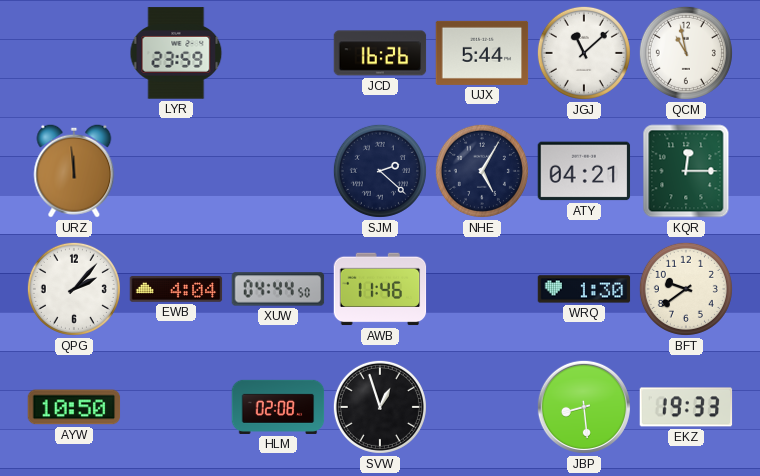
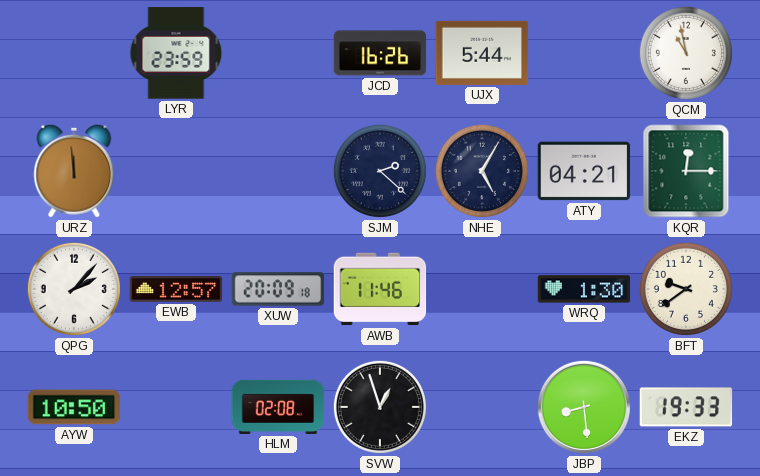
JGJ: 11:08 -> none (584, 53)
EWB: 4:04 -> 12:57 (176, 289)
XUW: 04:44 -> 20:09 (278, 289)
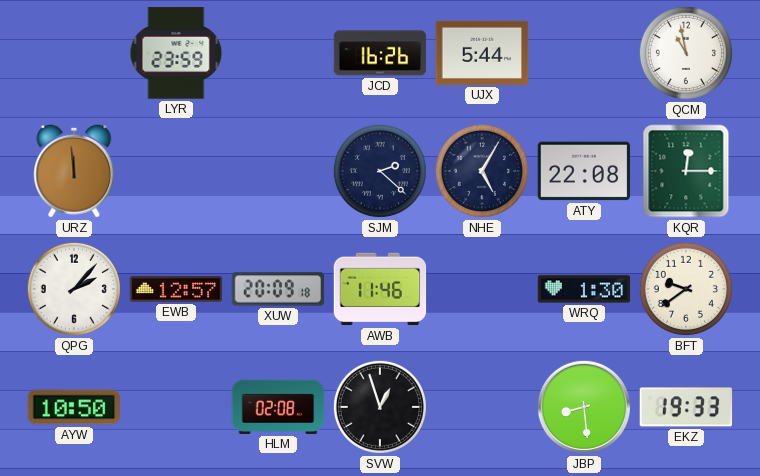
ATY: 04:21 -> 22:08 (584, 171)
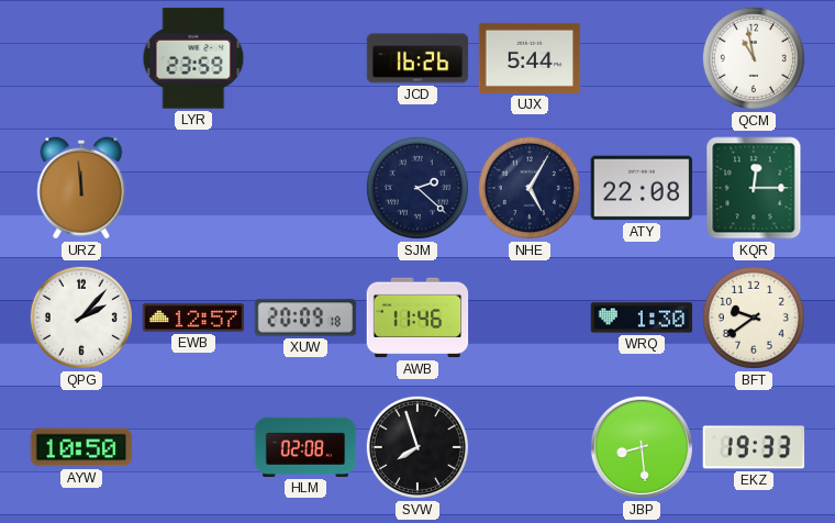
SVW: 12:57 -> 7:57 (417, 447)
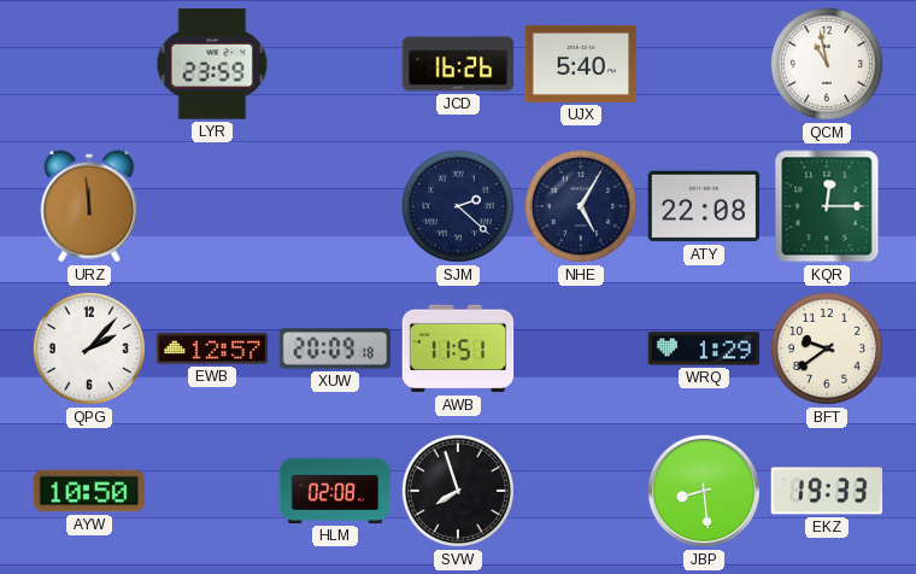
UJX: 5:44 -> 5:40 (581, 64)
AWB: 11:46 -> 11:51 (458, 348)
WRQ: 1:30 -> 1:29 (704, 348)
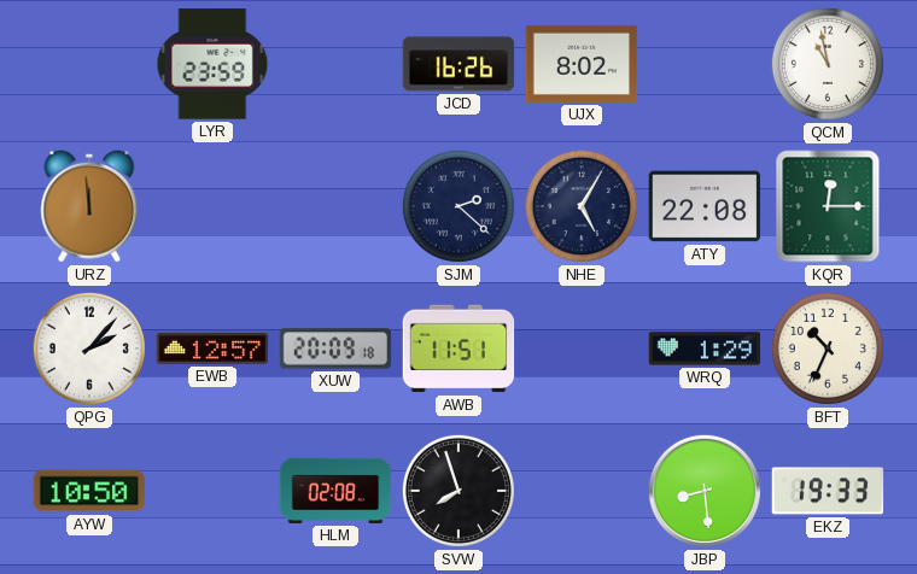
UJX: 5:40 -> 8:02 (582, 64)
BFT: 9:39 -> 10:34 (828, 348)
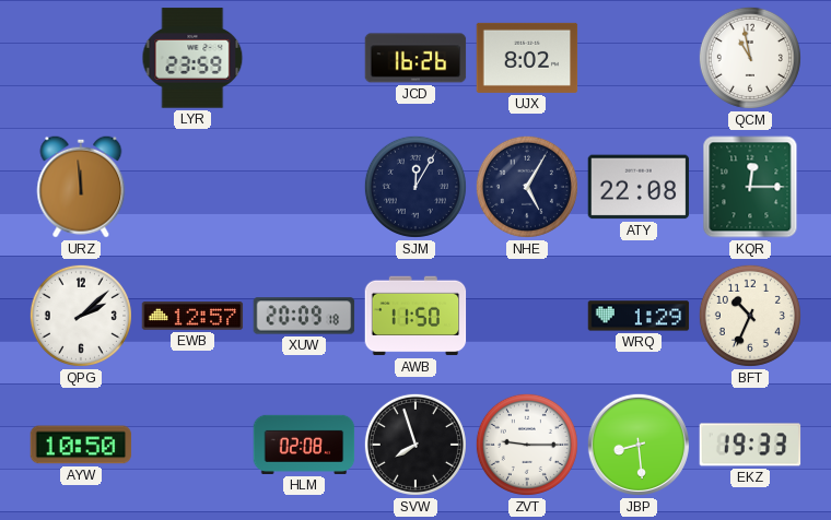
SJM: 2:22 -> 12:05 (415, 187)
QPG: 2:07 -> 2:08 (81, 316)
AWB: 11:51 -> 11:50 (415, 316)
ZVT: none -> 9:15 (527, 445)
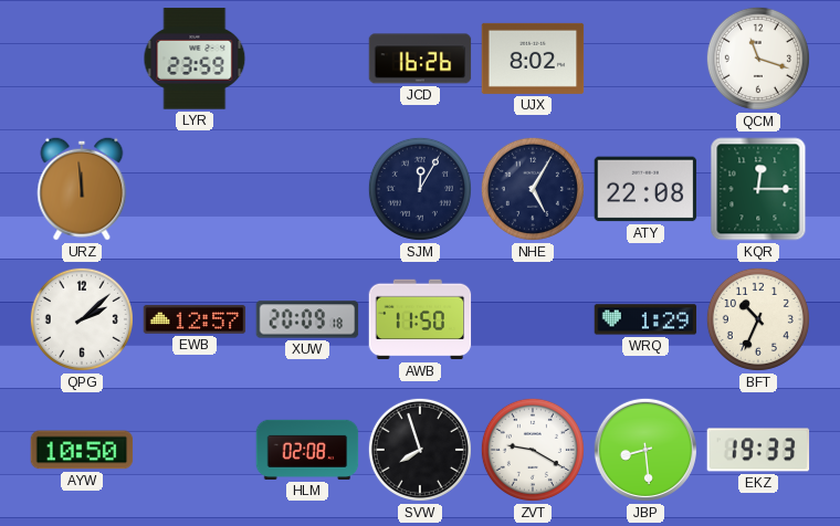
QCM: 10:58 -> 11:18 (758, 59)
ZVT: 9:15 -> 9:20 (533, 450)
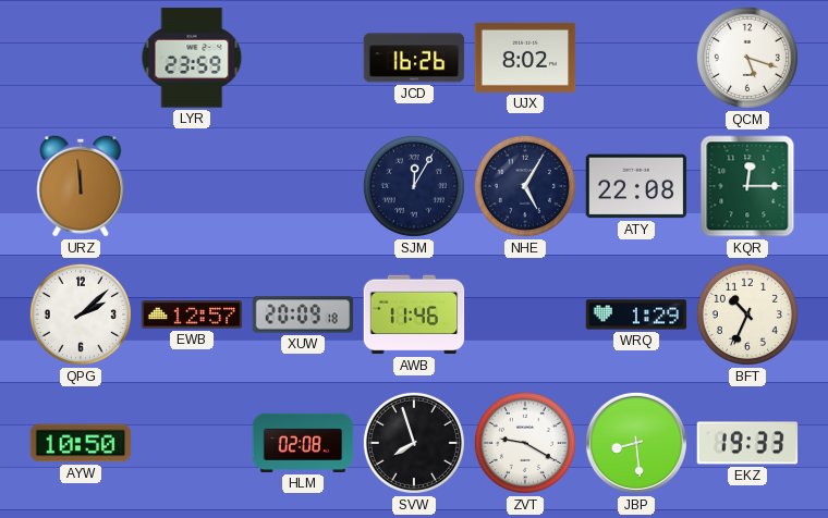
QCM: 11:18 -> 5:18 (747, 58)
AWB: 11:50 -> 11:46 (414, 314)
